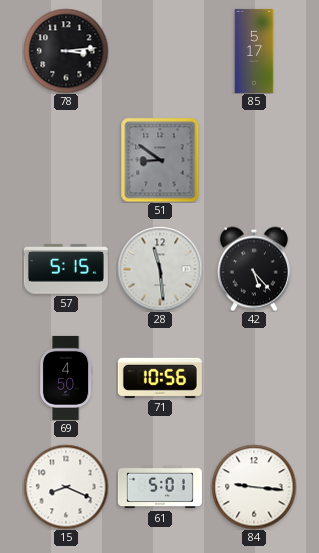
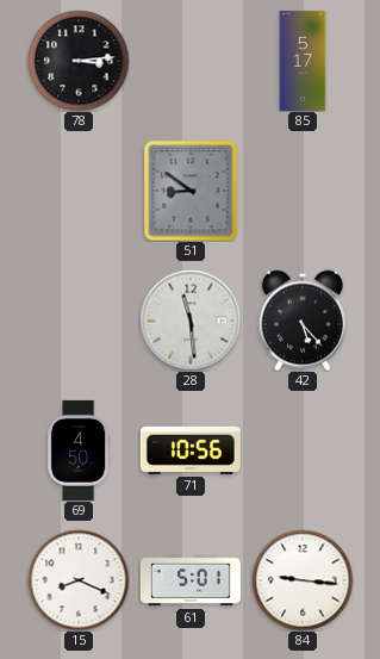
57: 5:15 -> none (66, 269)
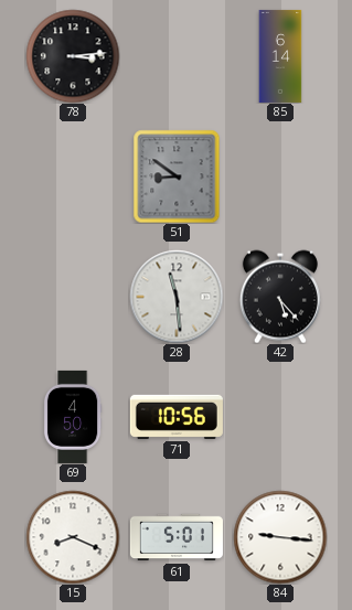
85: 5:17 -> 6:14 (280, 56)
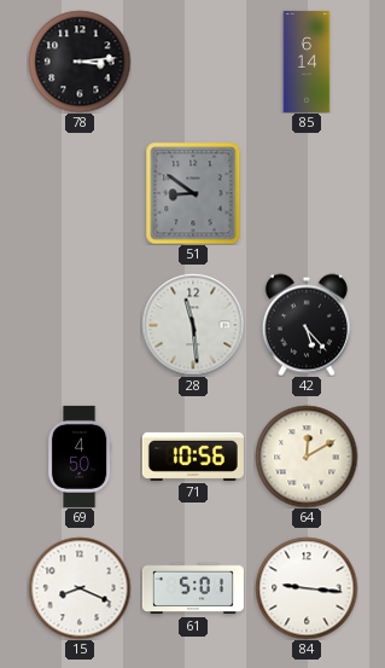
64: none -> 12:10 (307, 457)
